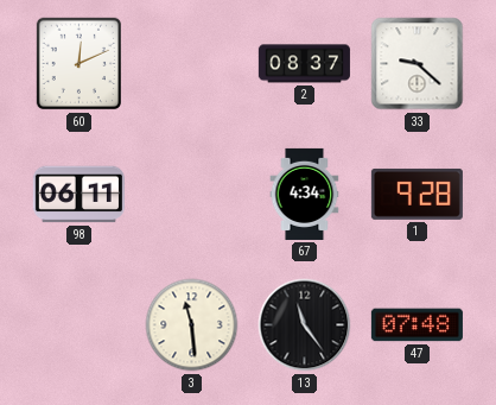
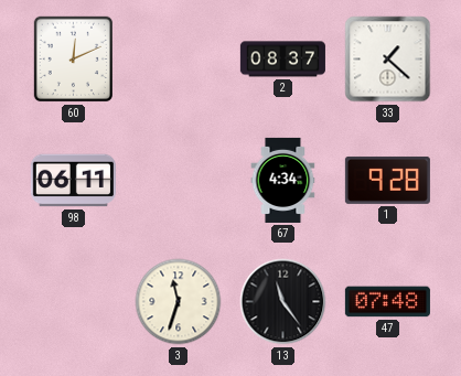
33: 9:22 -> 1:22 (388, 60)
3: 11:29 -> 11:33 (179, 302)
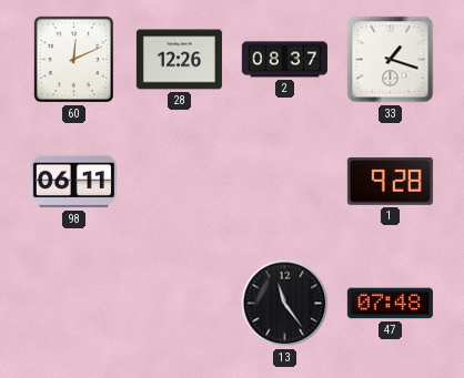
28: none -> 12:26 (179, 60)
33: 1:22 -> 1:18 (391, 60)
67: 4:34 -> none (283, 180)
3: 11:33 -> none (179, 302)
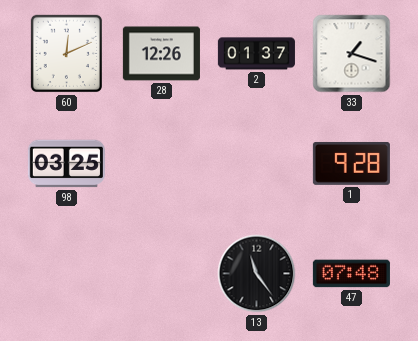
2: 08:37 -> 01:37 (256, 54)
98: 06:11 -> 03:25 (66, 164)
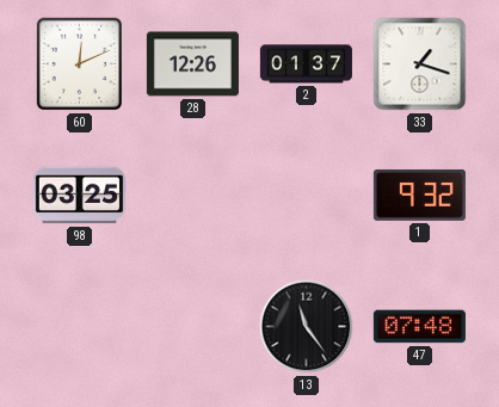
1: 9:28 -> 9:32 (419, 195)
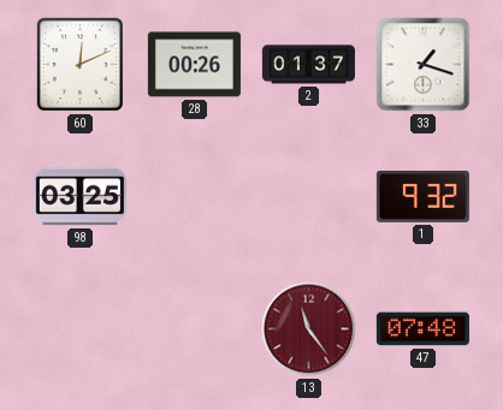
28: 12:26 -> 00:26 (194, 65)
13 dial: black -> burgundy (309, 329)
